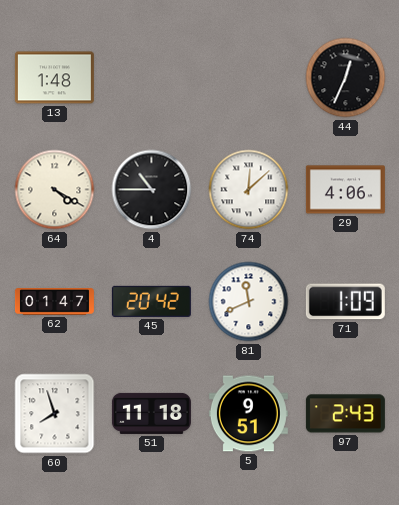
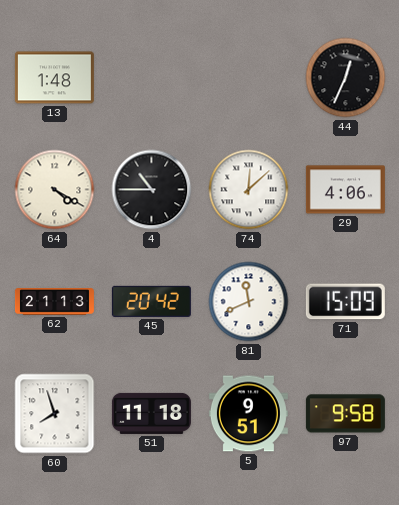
62: 01:47 -> 21:13 (54, 302)
71: 1:09 -> 15:09 (345, 302)
97: 2:43 -> 9:58 (345, 414)
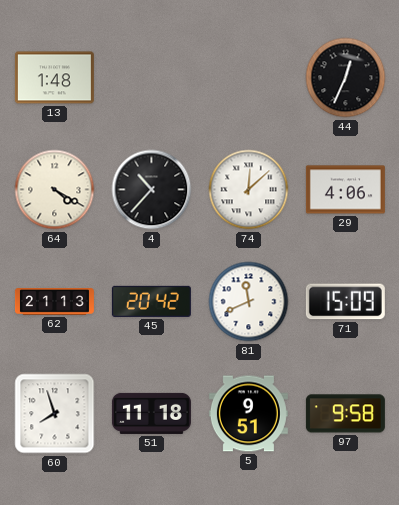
4: 10:45 -> 10:37 (152, 190)
